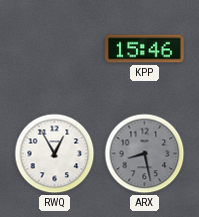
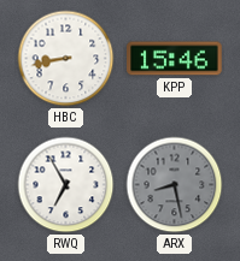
HBC: none -> 8:43 (66, 59)
RWQ: 12:55 -> 6:55 (66, 185)
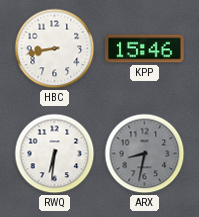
RWQ: 6:55 -> 6:31 (55, 154)
ARX: 8:28 -> 8:32 (145, 154)
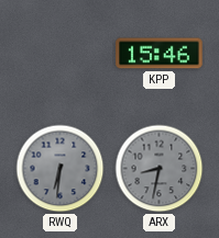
HBC: 8:43 -> none (55, 49)
RWQ dial: white -> grey (61, 169)
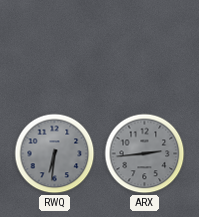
KPP: 15:46 -> none (160, 54)
ARX: 8:32 -> 2:44 (145, 154)
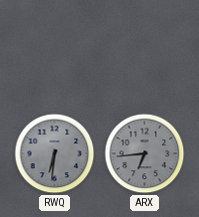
ARX: 2:44 -> 6:44 (145, 154)
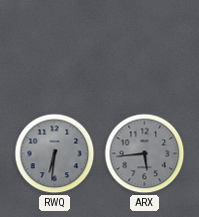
ARX: 6:44 -> 5:44 (145, 154)
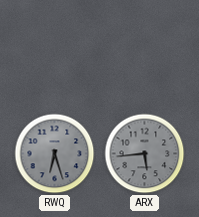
RWQ: 6:31 -> 6:27 (55, 154)
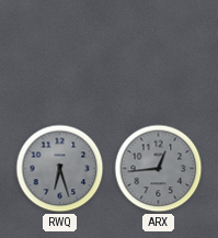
ARX: 5:44 -> 12:44 (159, 169)
